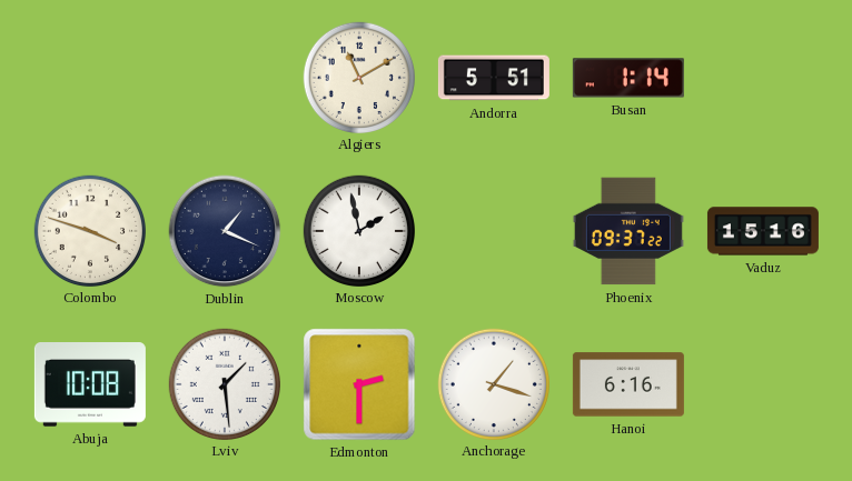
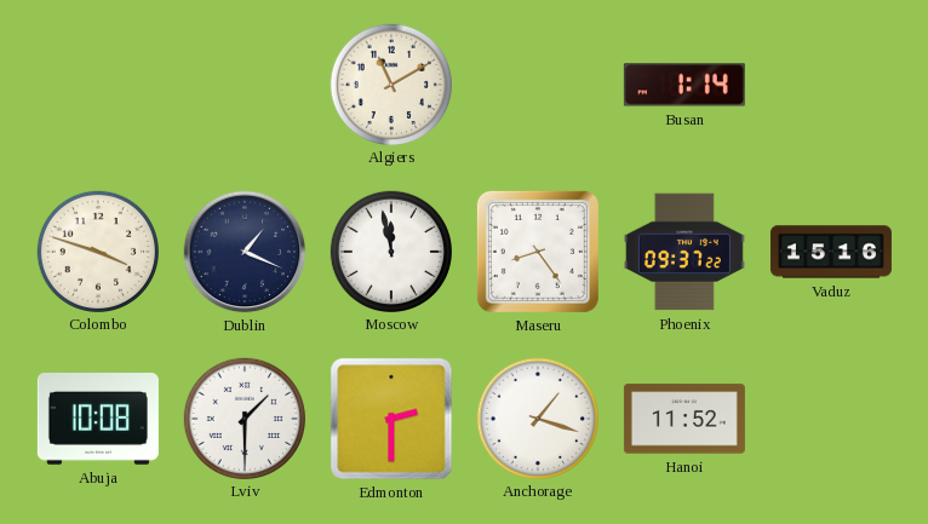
Andorra: 5:51 -> none (494, 78)
Moscow: 1:58 -> 11:58 (390, 251)
Maseru: none -> 8:24 (538, 252)
Lviv: 1:29 -> 1:30 (244, 418)
Hanoi: 6:16 -> 11:52 (684, 419)
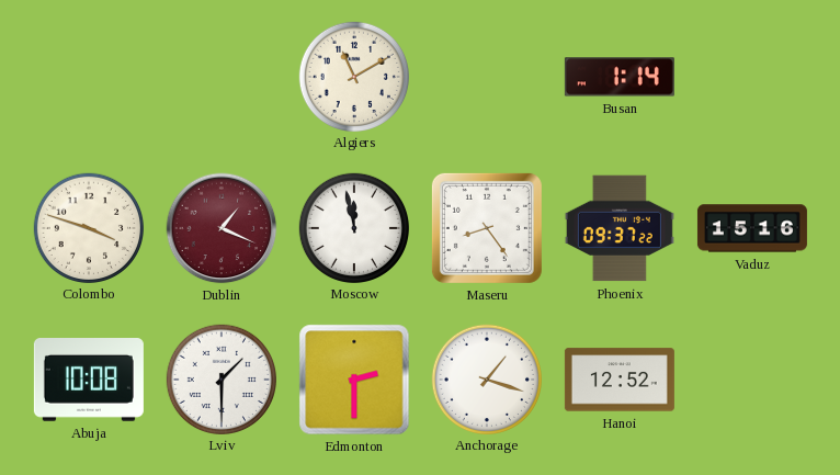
Dublin dial: navy -> burgundy (222, 228)
Hanoi: 11:52 -> 12:52 (620, 380)
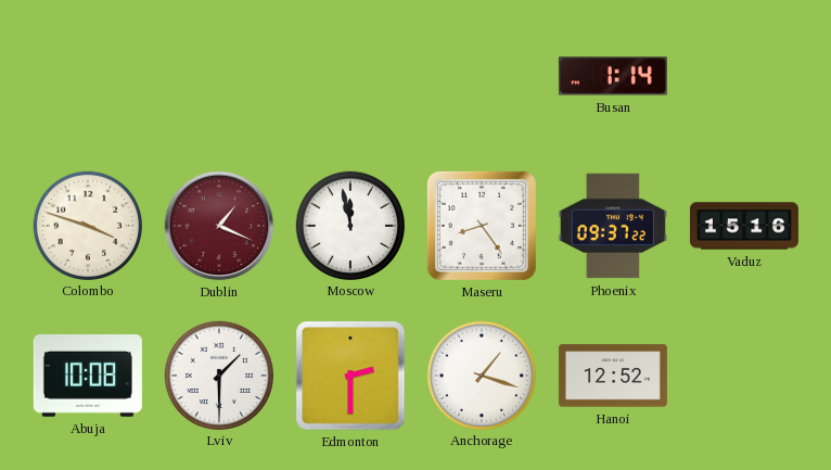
Algiers: 11:10 -> none (353, 76)
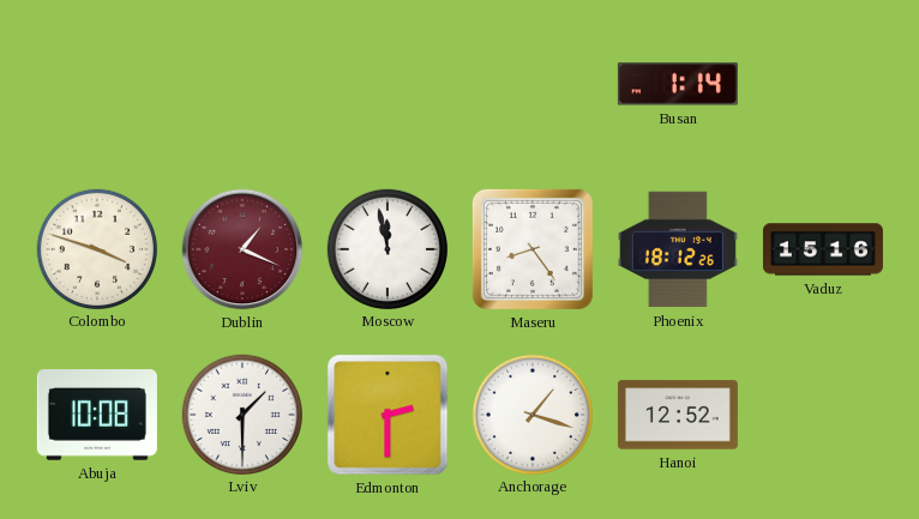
Phoenix: 09:37 -> 18:12 (678, 249)
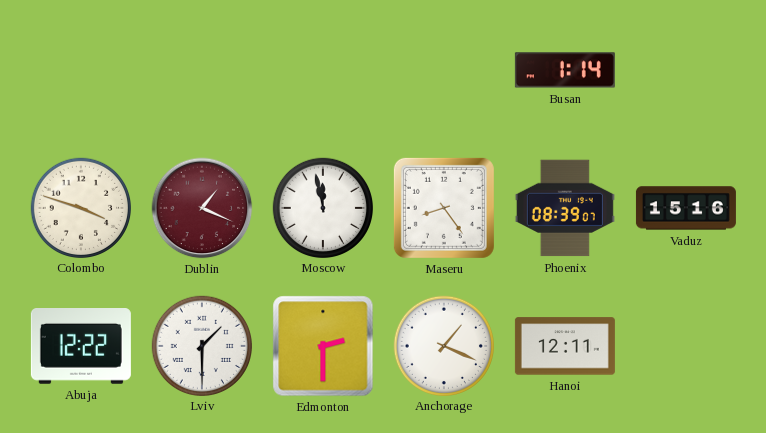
Phoenix: 18:12 -> 08:39 (565, 208)
Abuja: 10:08 -> 12:22 (81, 347)
Anchorage: 1:18 -> 1:19 (443, 345)
Hanoi: 12:52 -> 12:11 (565, 346)
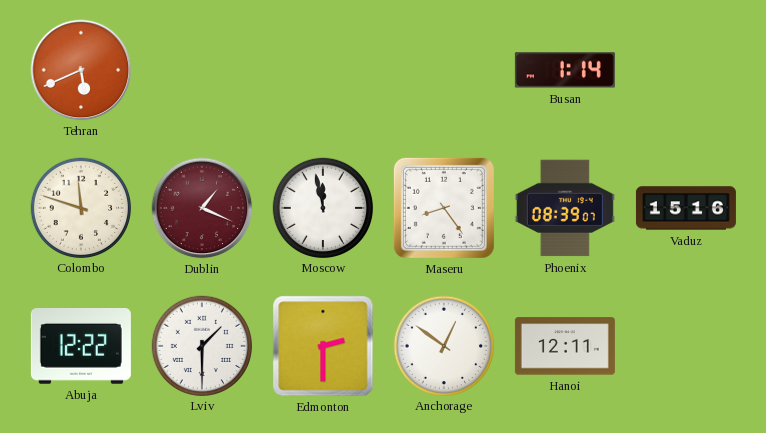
Tehran: none -> 5:41 (81, 70)
Colombo: 3:48 -> 11:48 (80, 207)
Anchorage: 1:19 -> 12:51 (443, 345)
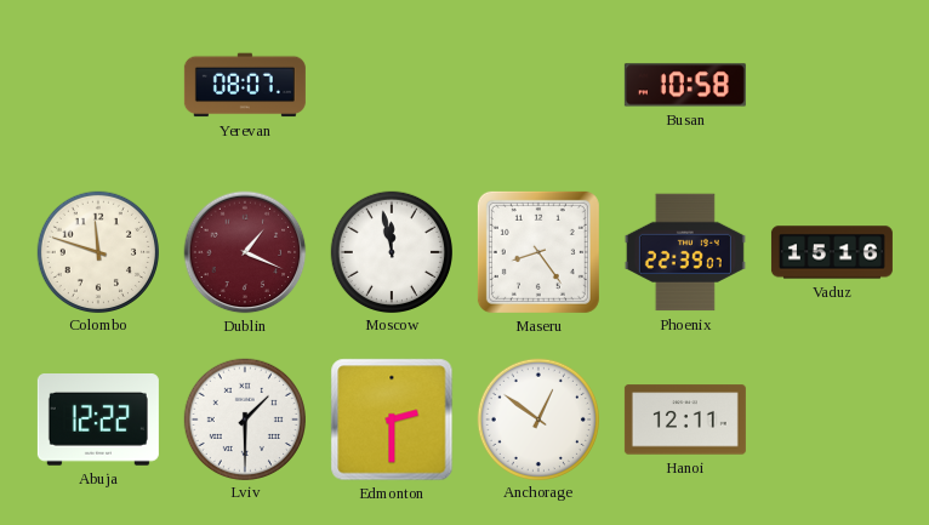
Tehran: 5:41 -> none (81, 70)
Yerevan: none -> 08:07 (245, 85)
Busan: 1:14 -> 10:58 (685, 85)
Phoenix: 08:39 -> 22:39 (685, 252)
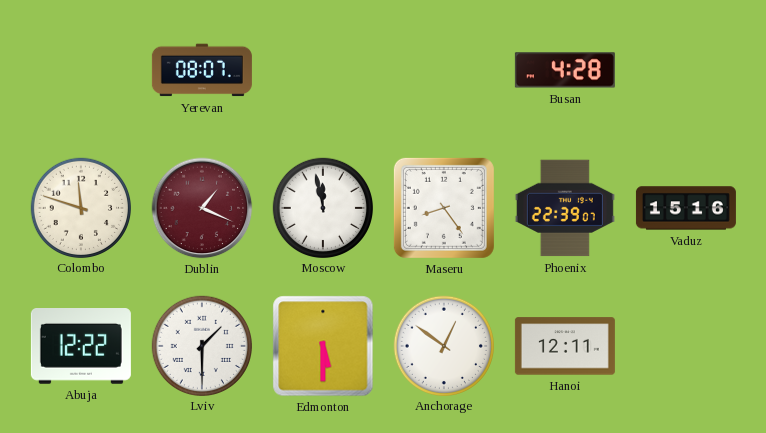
Busan: 10:58 -> 4:28 (565, 70)
Edmonton: 2:30 -> 5:30 (323, 346)
